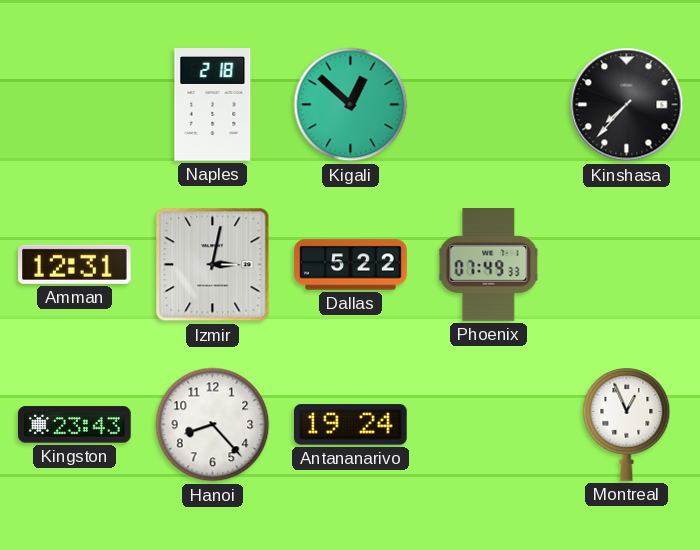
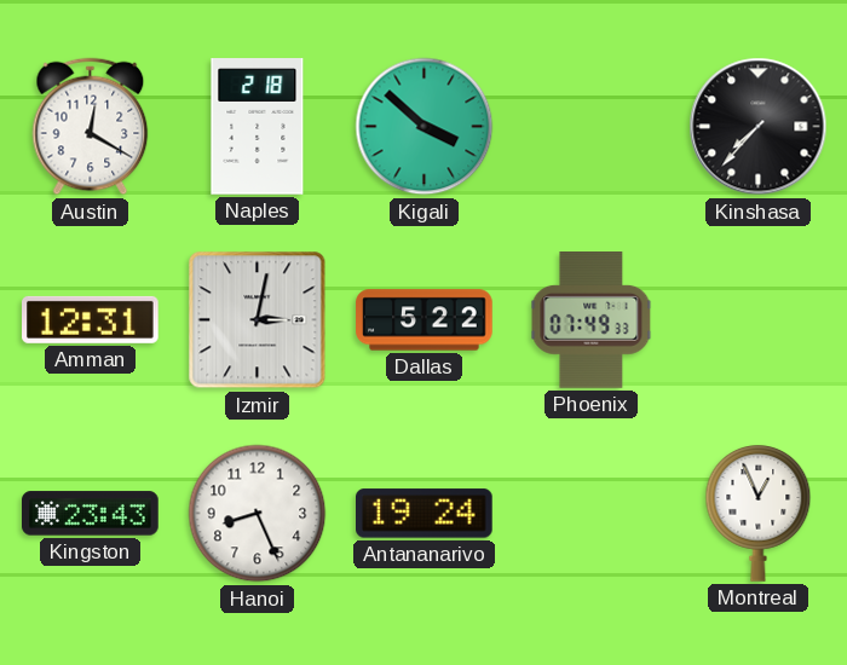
Austin: none -> 12:20 (91, 127)
Kigali: 12:52 -> 3:52 (425, 127)
Hanoi: 8:23 -> 8:26 (258, 514)
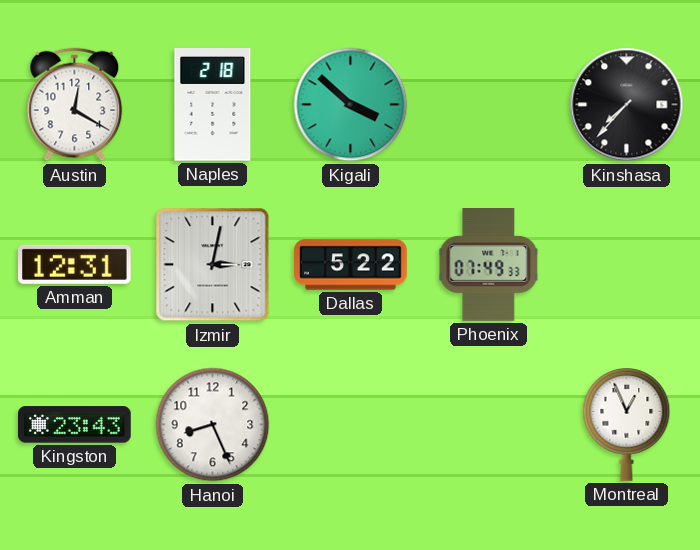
Antananarivo: 19:24 -> none (425, 514)
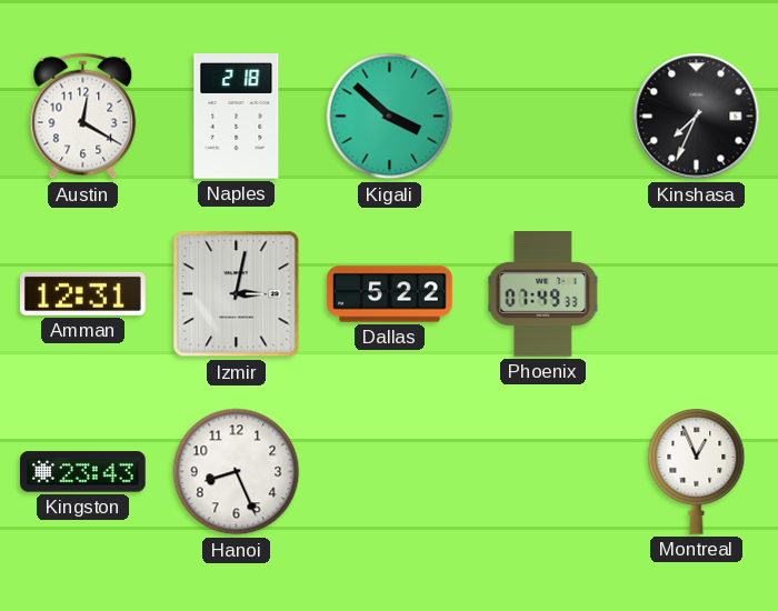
Kinshasa: 7:37 -> 7:34 (697, 117)
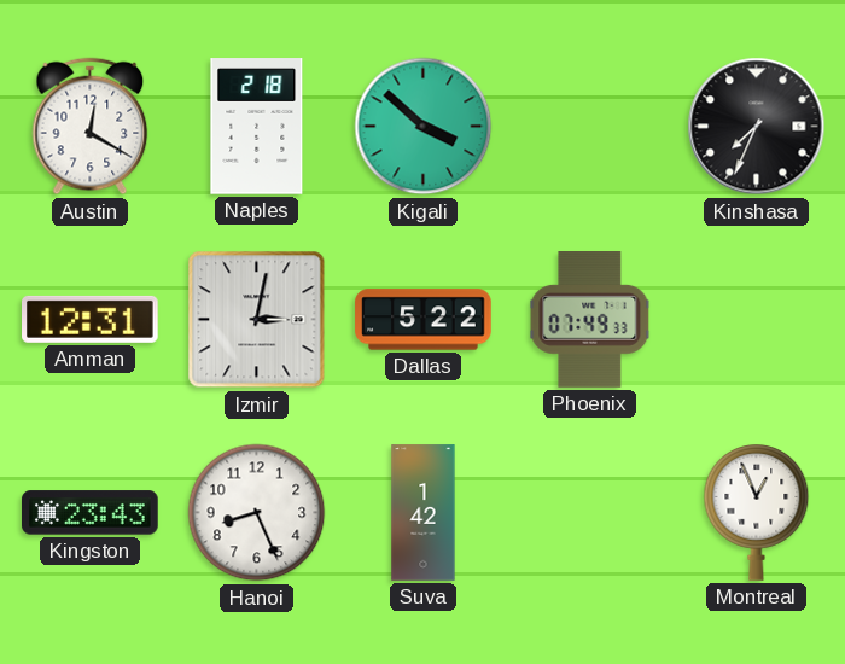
Suva: none -> 1:42 (424, 513)
